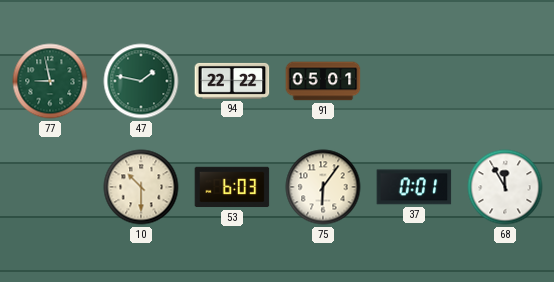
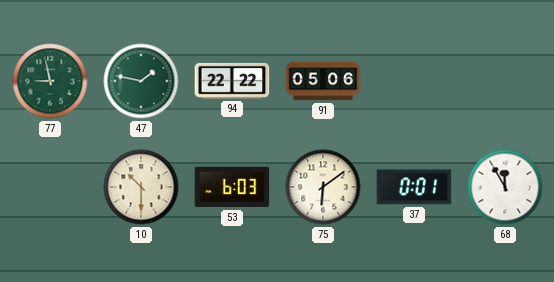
91: 05:01 -> 05:06 (323, 81)
75: 6:06 -> 6:09 (323, 187)
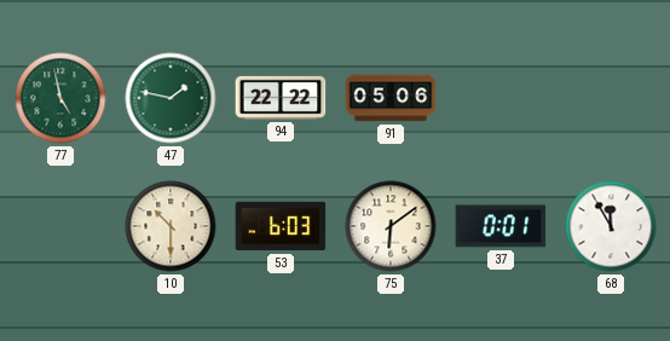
77: 8:58 -> 4:58 (60, 98)
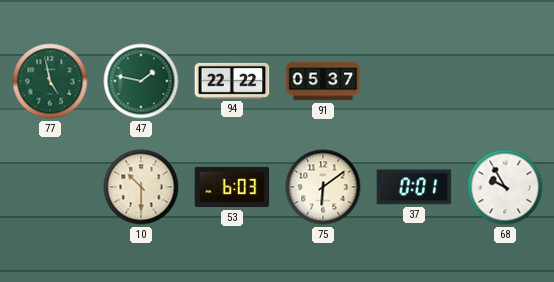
91: 05:06 -> 05:37 (323, 81)
68: 11:55 -> 9:55 (505, 187)
